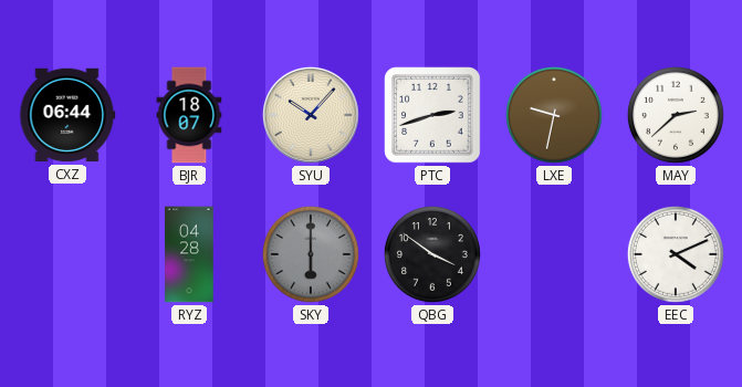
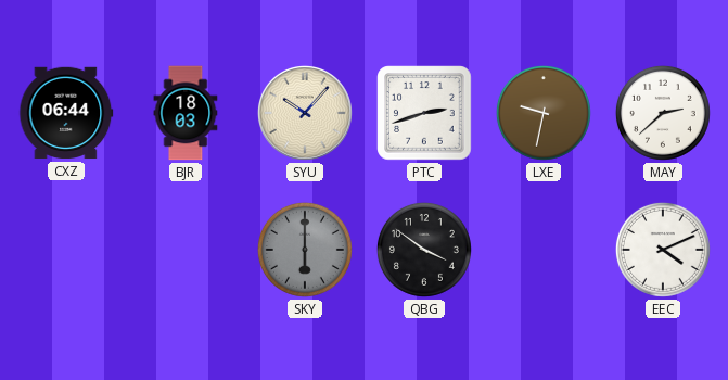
BJR: 18:07 -> 18:03 (186, 113)
RYZ: 04:28 -> none (189, 254)
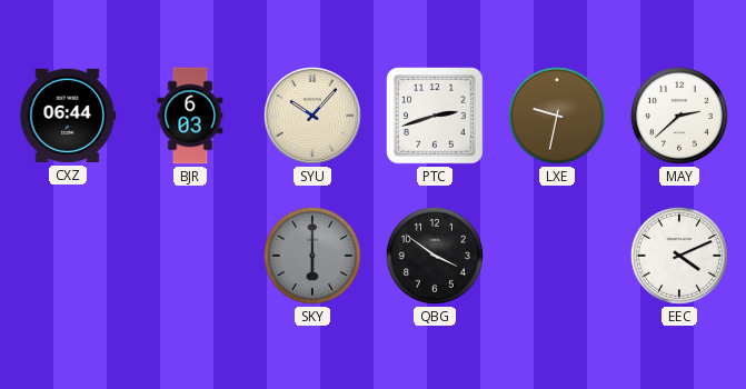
BJR: 18:03 -> 6:03 (190, 116)
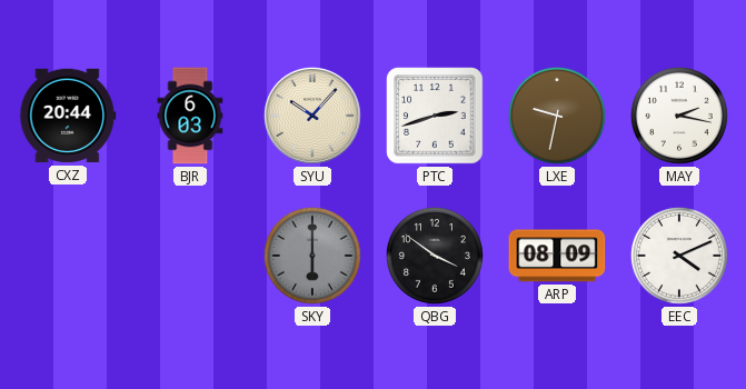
CXZ: 06:44 -> 20:44 (68, 116)
MAY: 2:38 -> 2:17 (679, 116)
ARP: none -> 08:09 (557, 256)
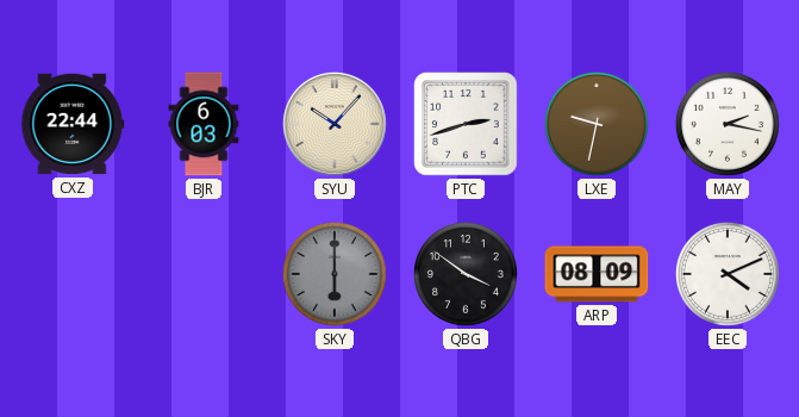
CXZ: 20:44 -> 22:44 (73, 124)
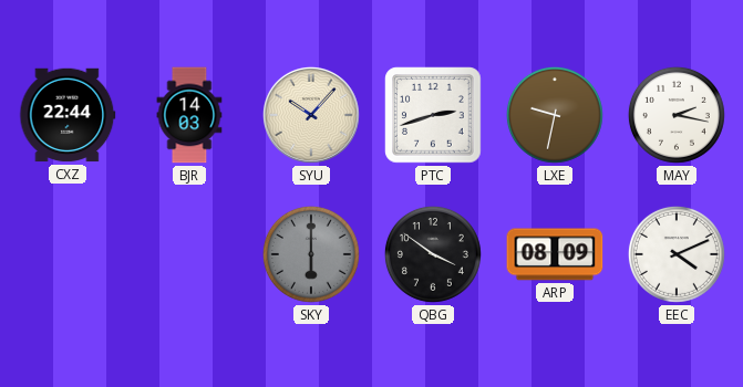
BJR: 6:03 -> 14:03 (189, 115)
